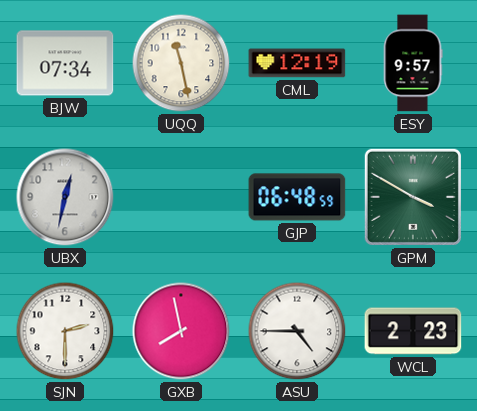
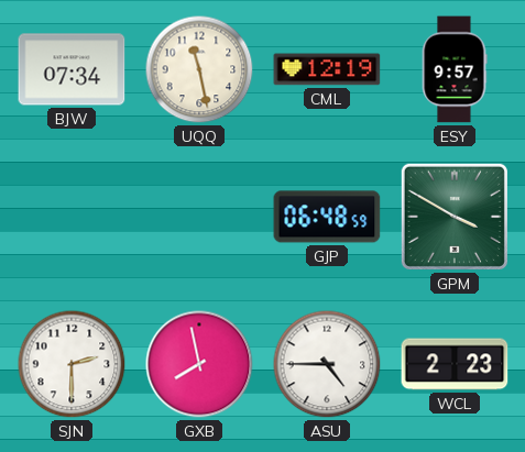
UBX: 12:32 -> none (65, 197)
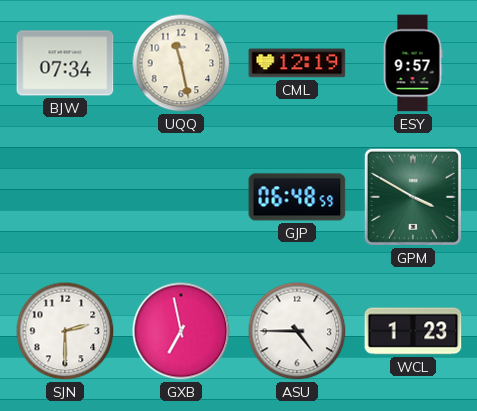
GXB: 7:58 -> 6:58 (181, 331)
WCL: 2:23 -> 1:23 (413, 331)
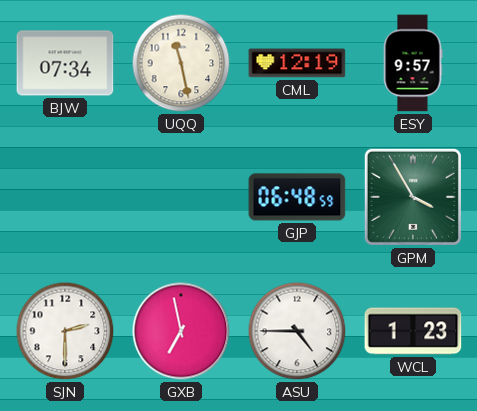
GPM: 3:50 -> 3:55 (413, 197)
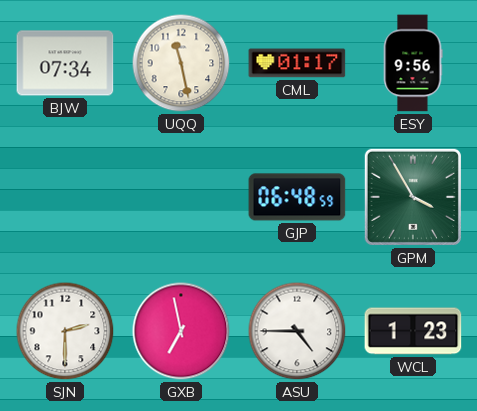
CML: 12:19 -> 01:17 (297, 63)
ESY: 9:57 -> 9:56 (413, 63)
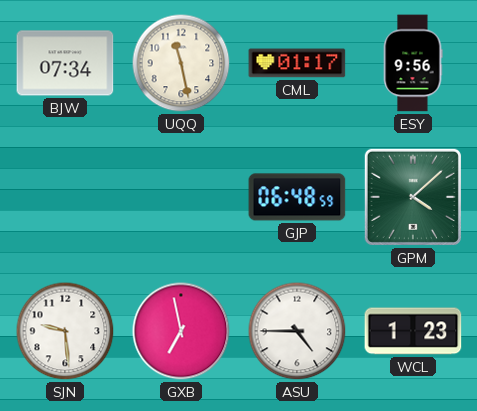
GPM: 3:55 -> 4:08 (413, 197)
SJN: 2:30 -> 9:29 (65, 331)
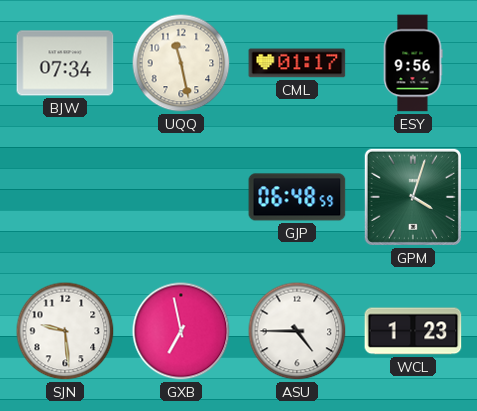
GPM: 4:08 -> 4:03 (413, 197)
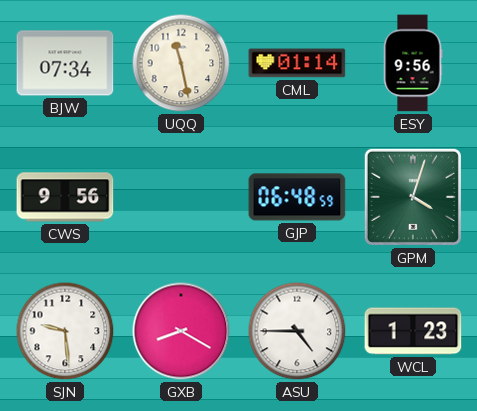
CML: 01:17 -> 01:14 (297, 63)
CWS: none -> 9:56 (65, 197)
GXB: 6:58 -> 8:20 (181, 331)
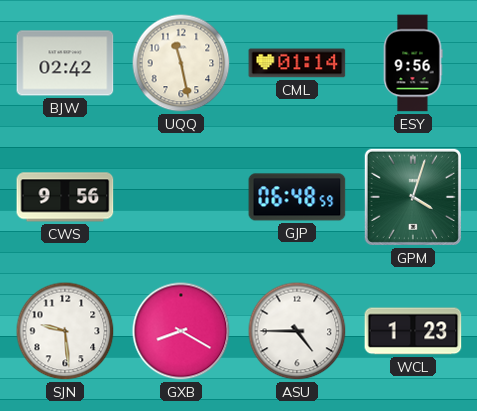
BJW: 07:34 -> 02:42 (65, 63)
